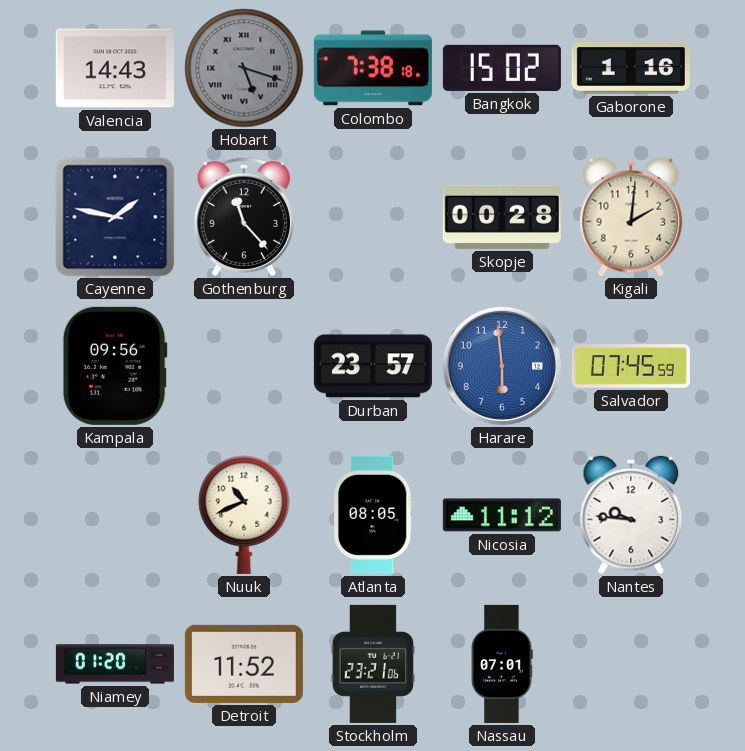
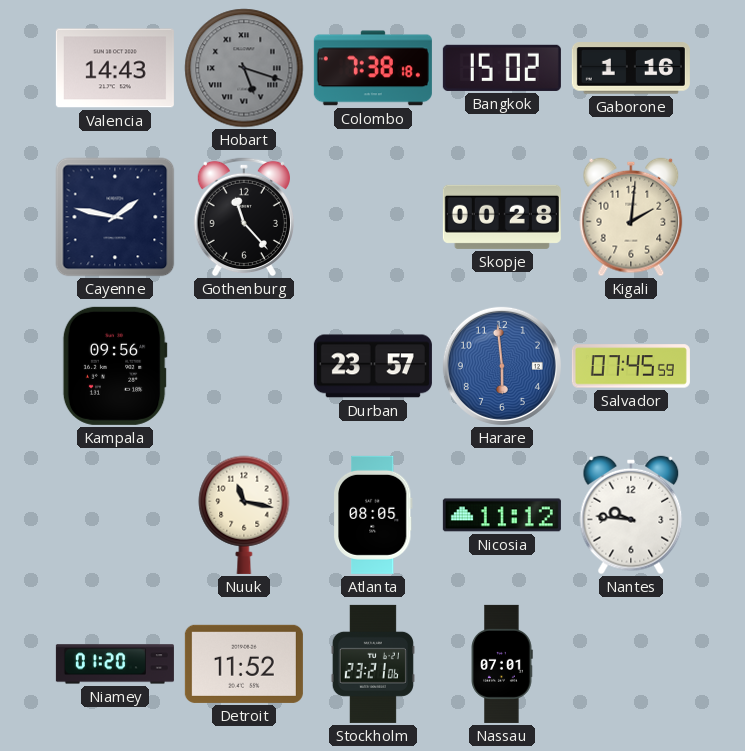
Nuuk: 10:41 -> 11:17 (244, 515)
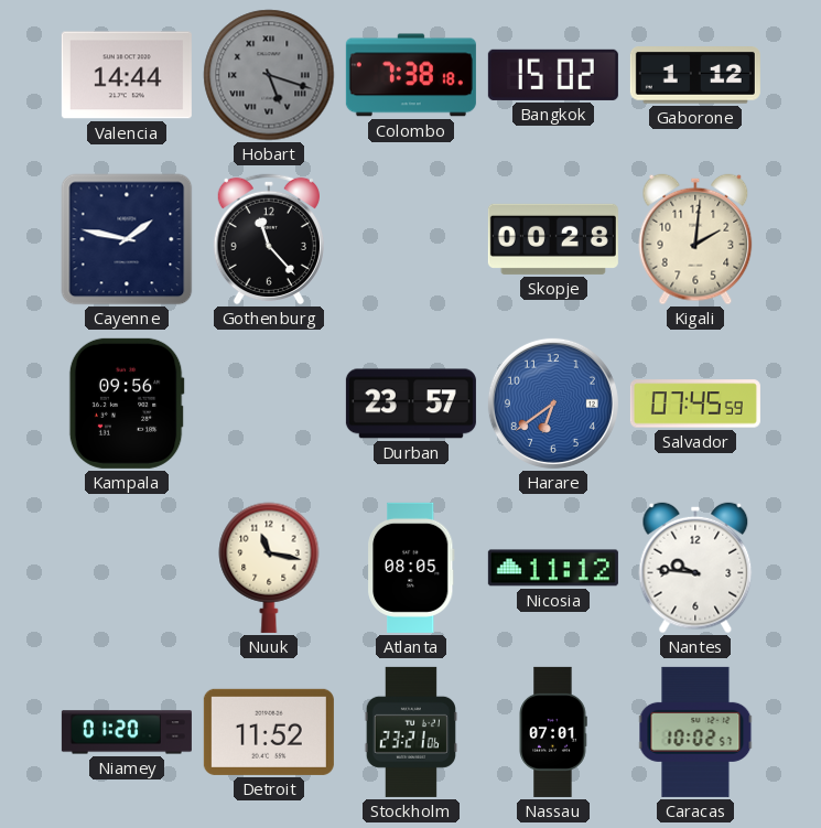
Valencia: 14:43 -> 14:44 (127, 75)
Gaborone: 1:16 -> 1:12 (695, 75)
Harare: 5:59 -> 6:39 (553, 404)
Caracas: none -> 10:02 (695, 732)
